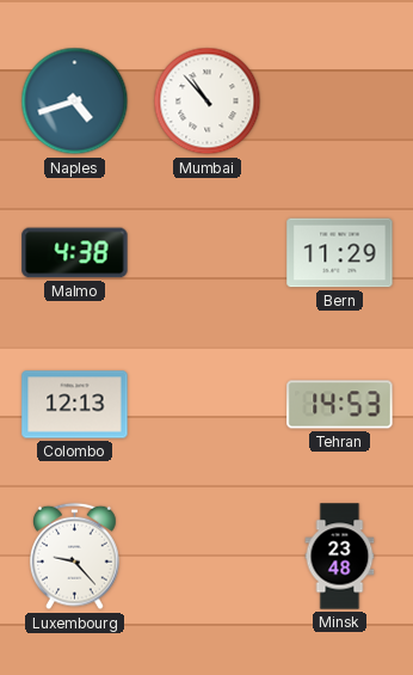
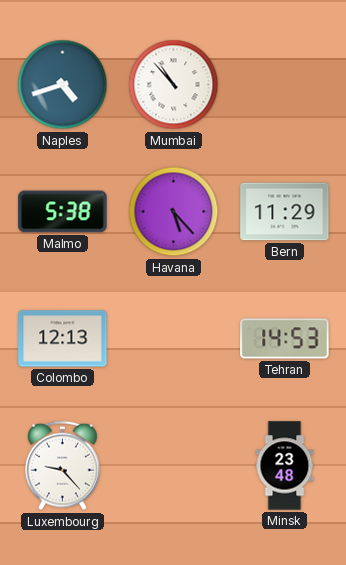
Malmo: 4:38 -> 5:38 (63, 212)
Havana: none -> 5:23 (174, 212)
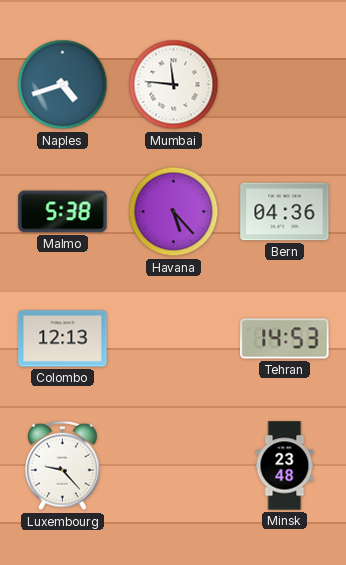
Mumbai: 10:53 -> 11:46 (174, 85)
Bern: 11:29 -> 04:36 (285, 212)
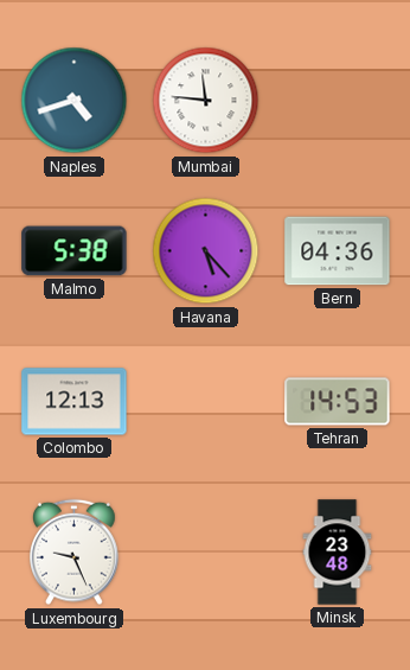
Luxembourg: 9:23 -> 9:26 (75, 553)
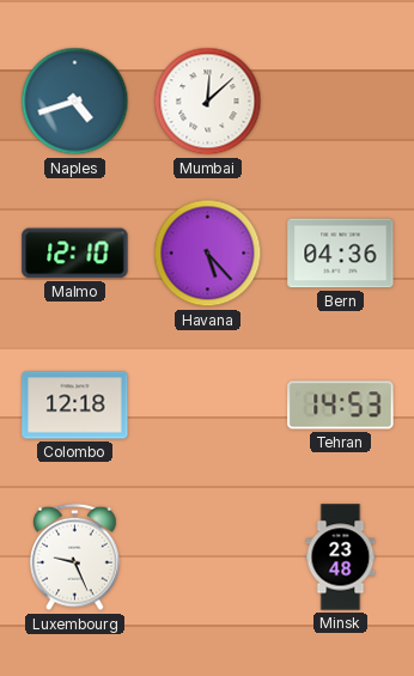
Mumbai: 11:46 -> 12:08 (208, 102)
Malmo: 5:38 -> 12:10 (75, 254)
Colombo: 12:13 -> 12:18 (75, 406)
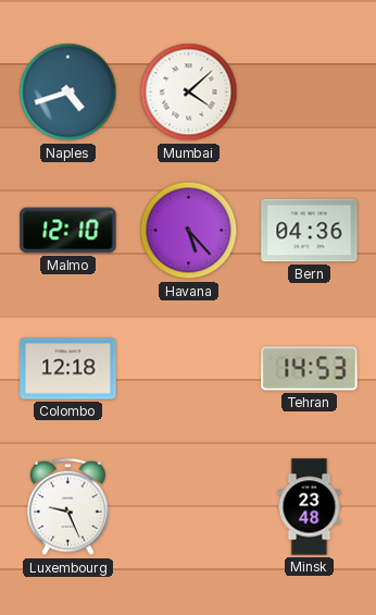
Mumbai: 12:08 -> 4:08 (189, 93)
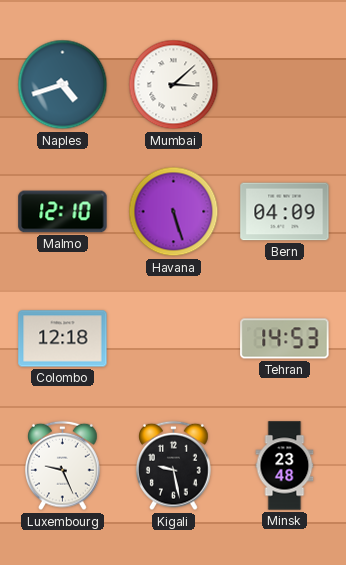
Mumbai: 4:08 -> 3:08 (174, 85)
Havana: 5:23 -> 5:27 (174, 212)
Bern: 04:36 -> 04:09 (285, 212)
Kigali: none -> 9:28 (174, 466)
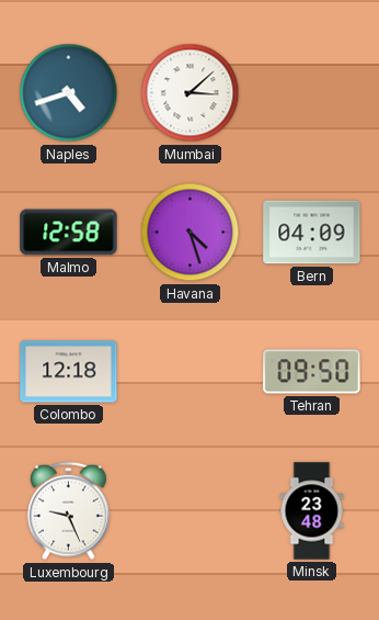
Malmo: 12:10 -> 12:58 (69, 233)
Havana: 5:27 -> 4:27 (191, 233)
Tehran: 14:53 -> 09:50 (312, 372)
Kigali: 9:28 -> none (174, 466)
